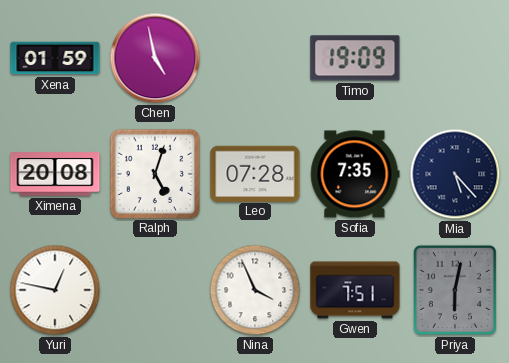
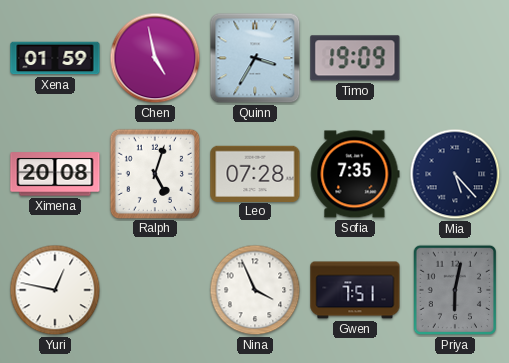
Quinn: none -> 3:35 (255, 58)
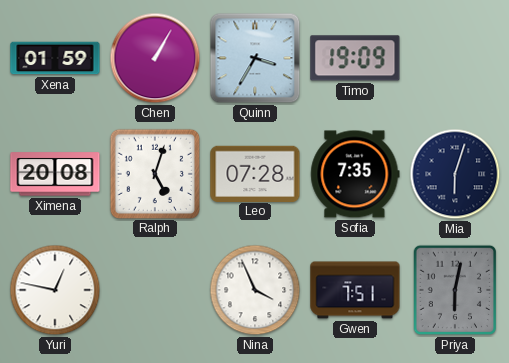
Chen: 4:58 -> 1:05 (155, 58)
Mia: 5:23 -> 6:03 (455, 174)
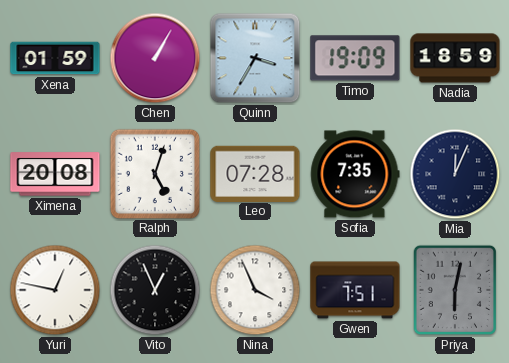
Nadia: none -> 18:59 (455, 58)
Mia: 6:03 -> 12:04 (455, 174)
Vito: none -> 12:56 (155, 290)
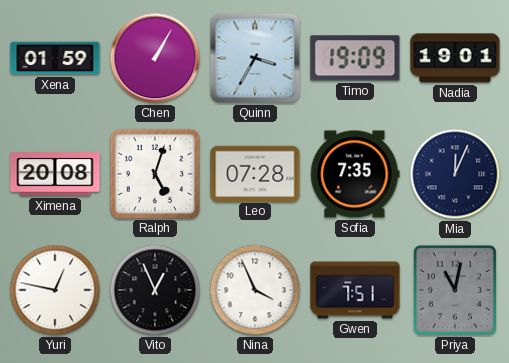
Nadia: 18:59 -> 19:01 (455, 58)
Priya: 6:02 -> 11:02 (454, 290)
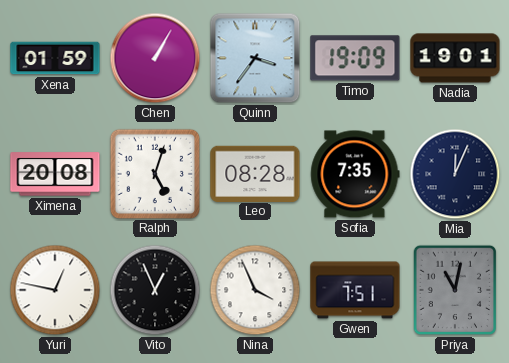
Quinn: 3:35 -> 3:36 (255, 58)
Leo: 07:28 -> 08:28 (255, 173)
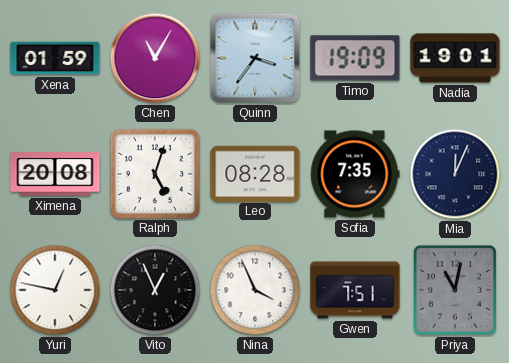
Chen: 1:05 -> 11:05 (155, 58)
